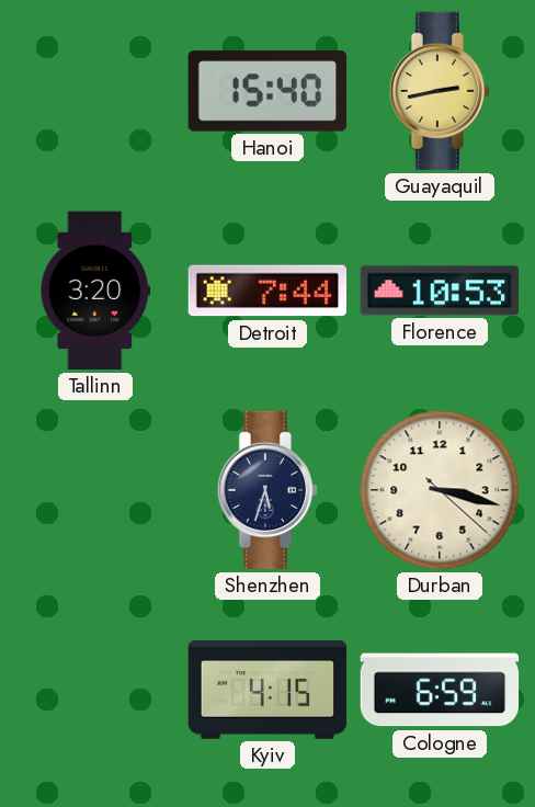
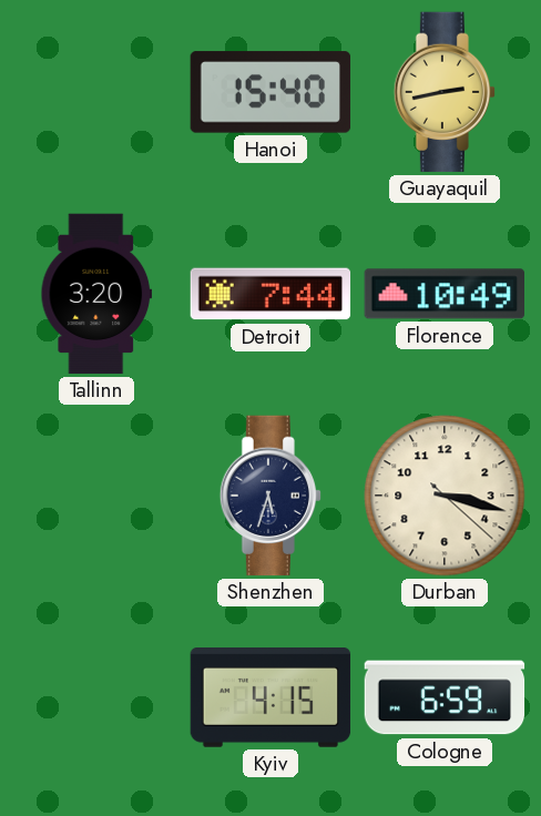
Florence: 10:53 -> 10:49 (443, 294)
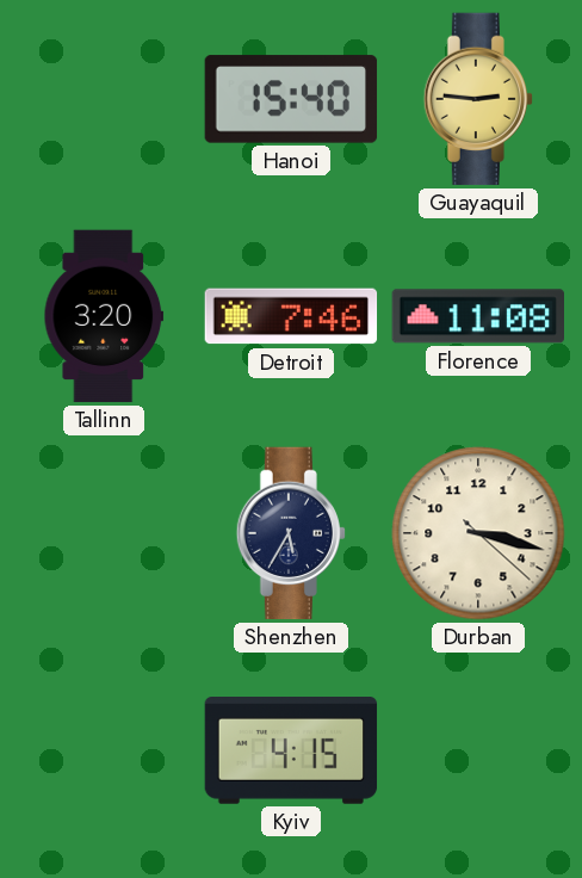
Guayaquil: 2:43 -> 2:46 (477, 99)
Detroit: 7:44 -> 7:46 (291, 316)
Florence: 10:49 -> 11:08 (477, 316)
Shenzhen: 5:33 -> 5:35 (290, 533)
Cologne: 6:59 -> none (445, 697)
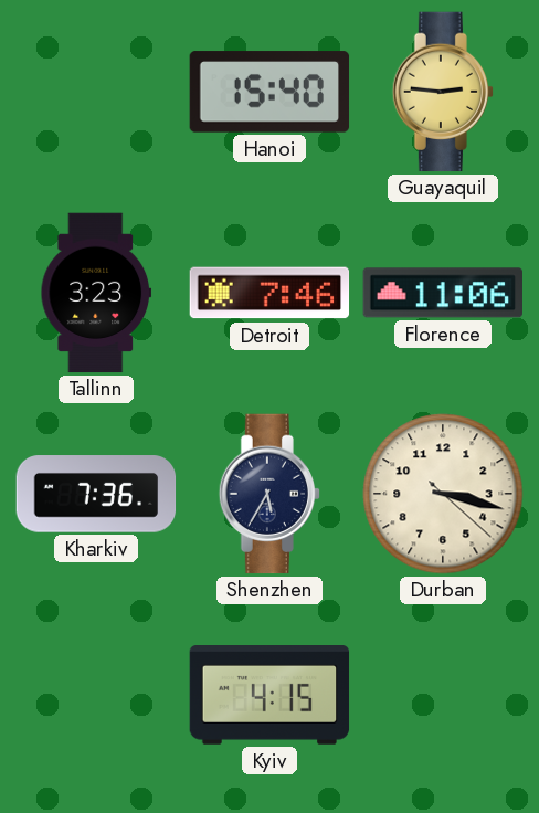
Tallinn: 3:20 -> 3:23 (96, 293)
Florence: 11:08 -> 11:06 (442, 293)
Kharkiv: none -> 7:36 (96, 494)
